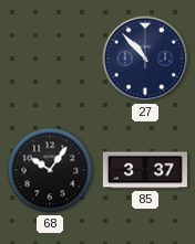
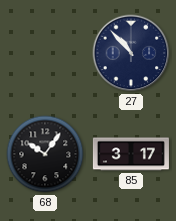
85: 3:37 -> 3:17 (131, 154)
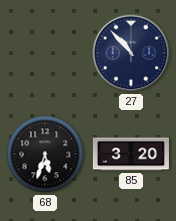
68: 10:06 -> 5:33 (45, 154)
85: 3:17 -> 3:20 (131, 154)
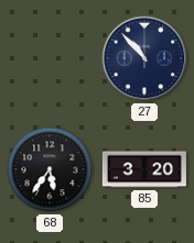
68: 5:33 -> 5:36 (50, 169)
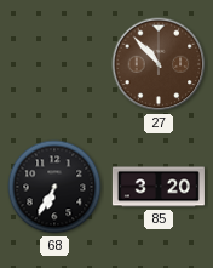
27 dial: navy -> brown (159, 64)
68: 5:36 -> 6:35 (54, 187)
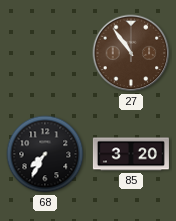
27: 10:53 -> 10:54 (131, 53)
68: 6:35 -> 7:35 (45, 154)
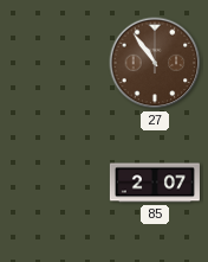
68: 7:35 -> none (45, 154)
85: 3:20 -> 2:07 (155, 183)
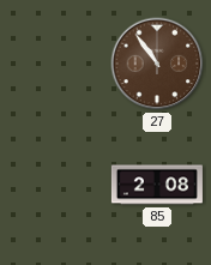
85: 2:07 -> 2:08 (157, 185)
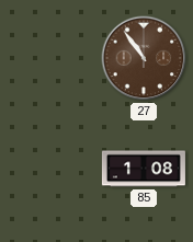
85: 2:08 -> 1:08 (144, 169)
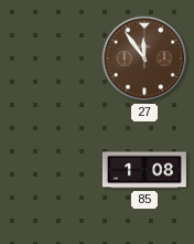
27: 10:54 -> 11:54 (144, 59)
